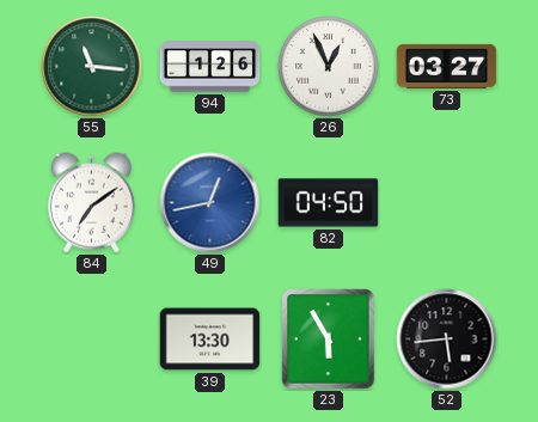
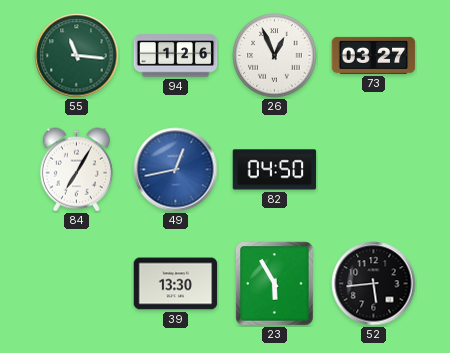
84: 7:09 -> 7:05 (76, 170)
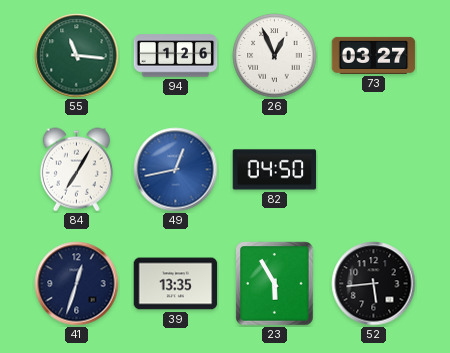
41: none -> 12:33 (77, 284)
39: 13:30 -> 13:35 (176, 284)
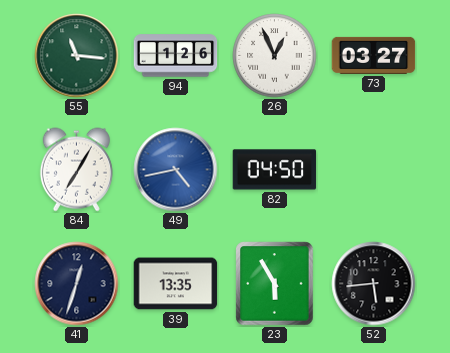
49: 12:43 -> 4:43 (176, 170)
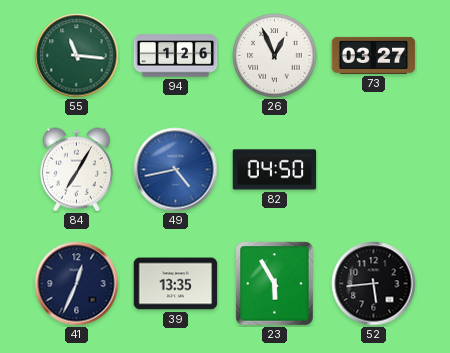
41: 12:33 -> 12:34 (77, 284)
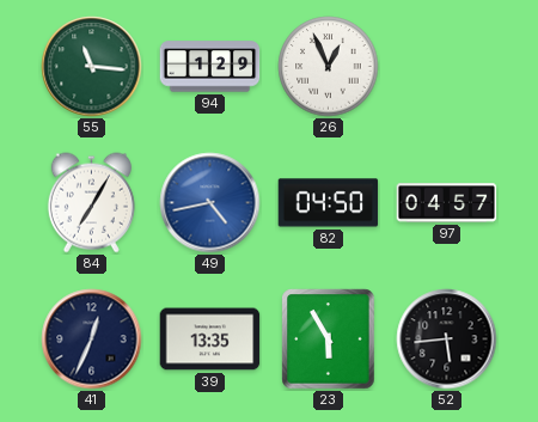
94: 1:26 -> 1:29 (210, 67)
73: 03:27 -> none (374, 55)
97: none -> 04:57 (447, 203)
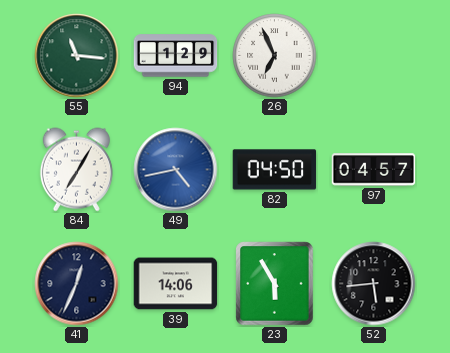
26: 12:56 -> 6:56 (275, 56)
39: 13:35 -> 14:06 (176, 284)
